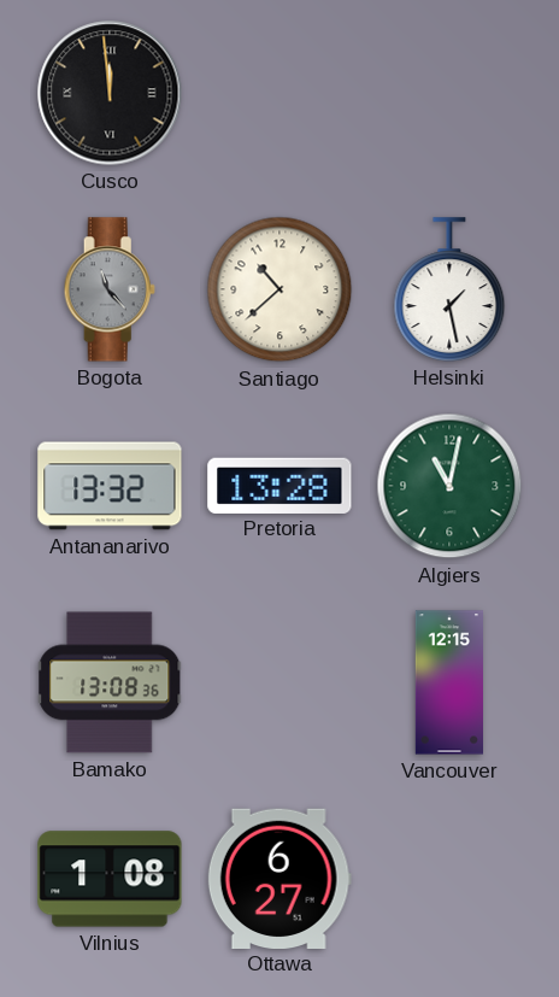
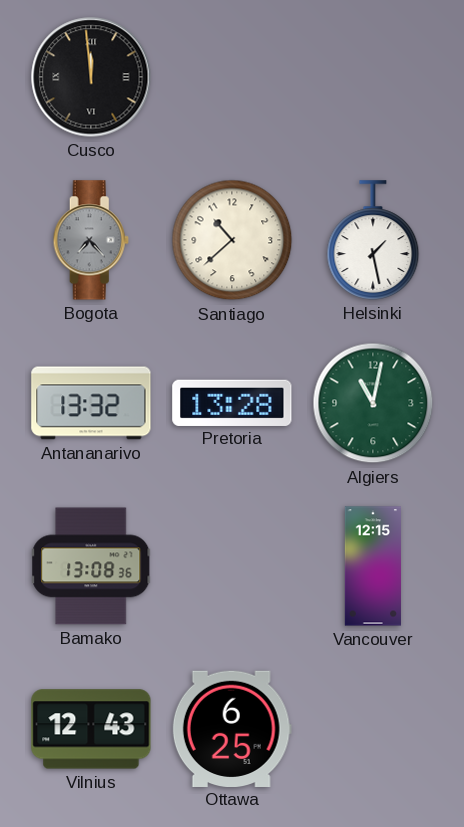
Bogota: 11:23 -> 7:23 (91, 240)
Vilnius: 1:08 -> 12:43 (91, 729)
Ottawa: 6:27 -> 6:25 (232, 728)
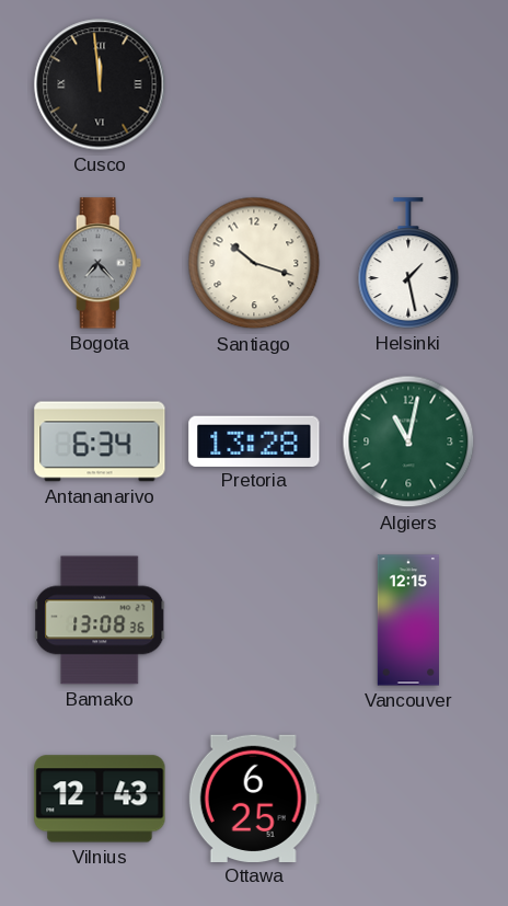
Santiago: 10:38 -> 10:18 (254, 263)
Antananarivo: 13:32 -> 6:34 (100, 441)
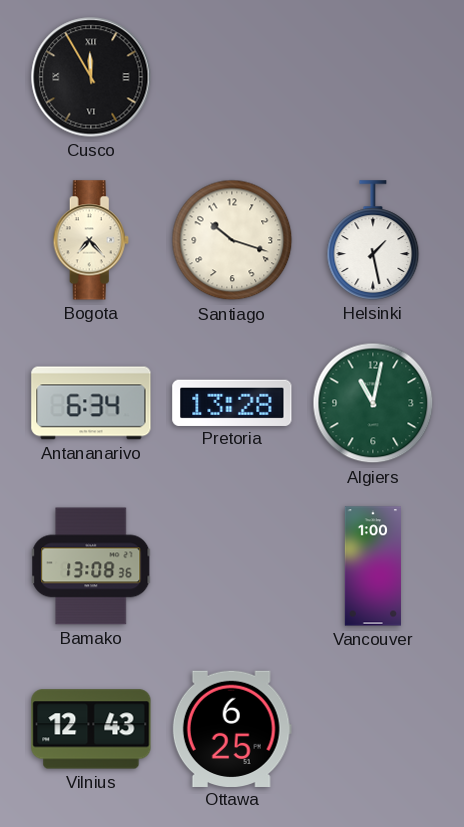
Cusco: 11:59 -> 11:55 (91, 77)
Bogota dial: grey -> cream (91, 240)
Vancouver: 12:15 -> 1:00 (372, 566)
